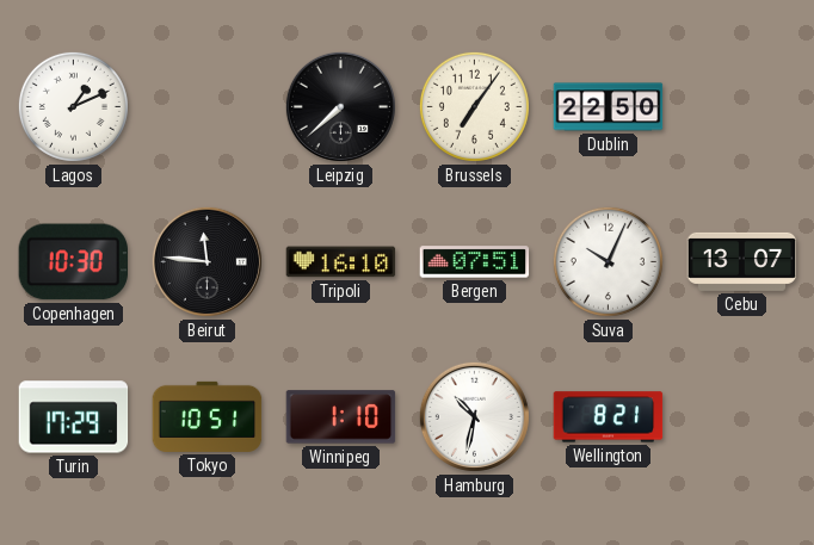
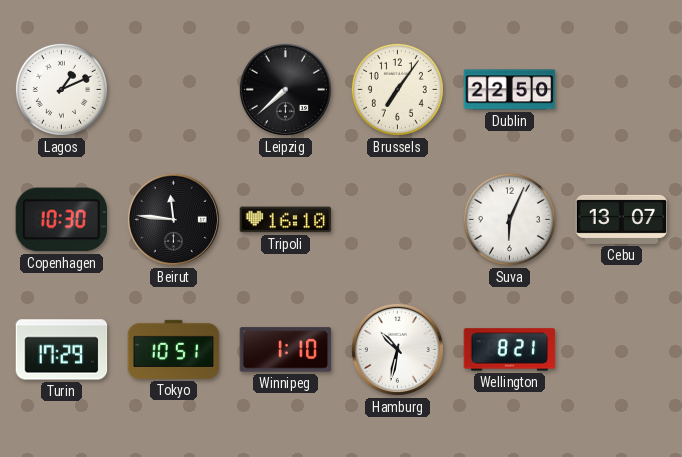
Bergen: 07:51 -> none (475, 262)
Suva: 10:04 -> 6:04 (509, 219)
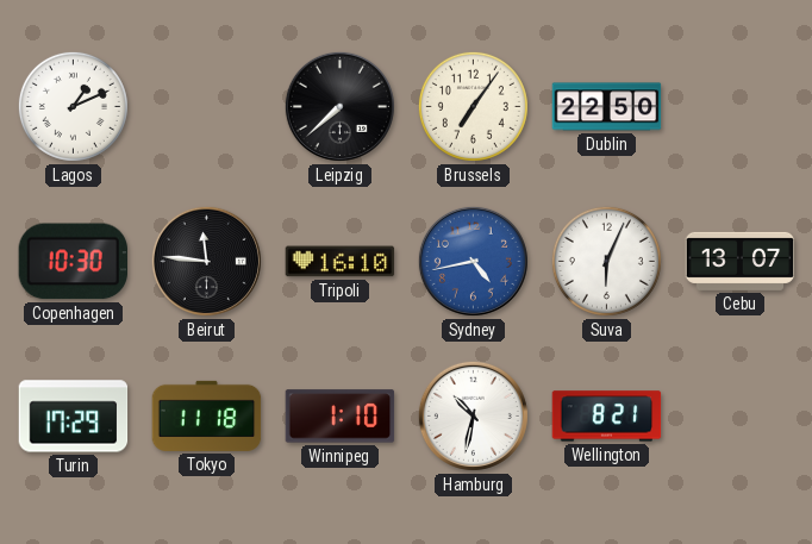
Sydney: none -> 4:43 (473, 261)
Tokyo: 10:51 -> 11:18 (207, 415)
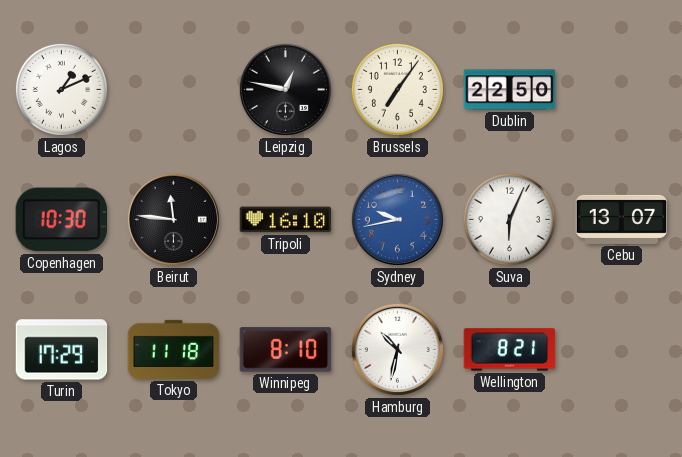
Leipzig: 7:38 -> 12:47 (285, 89)
Sydney: 4:43 -> 9:43 (397, 219)
Winnipeg: 1:10 -> 8:10 (286, 350)
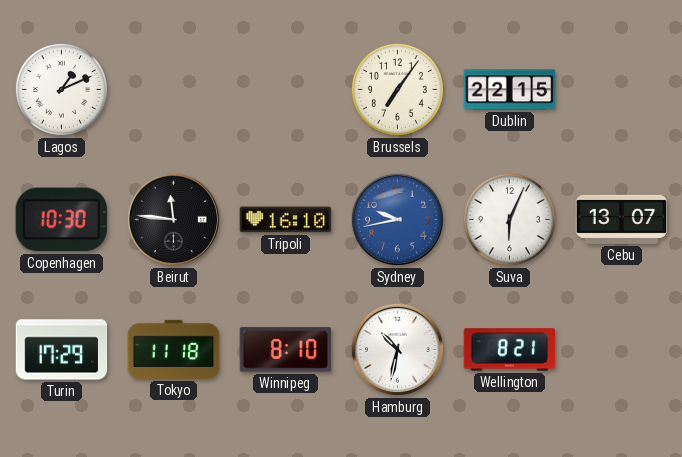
Leipzig: 12:47 -> none (285, 89)
Dublin: 22:50 -> 22:15 (510, 90)
